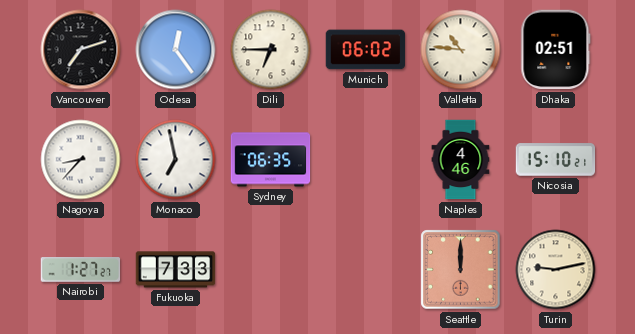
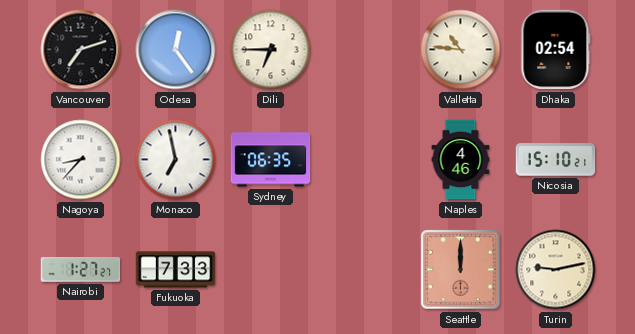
Munich: 06:02 -> none (366, 50)
Dhaka: 02:51 -> 02:54 (556, 50)
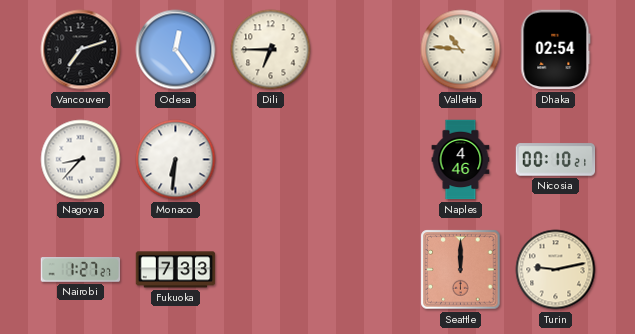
Monaco: 6:58 -> 6:31 (176, 160)
Sydney: 06:35 -> none (271, 160)
Nicosia: 15:10 -> 00:10 (556, 160)
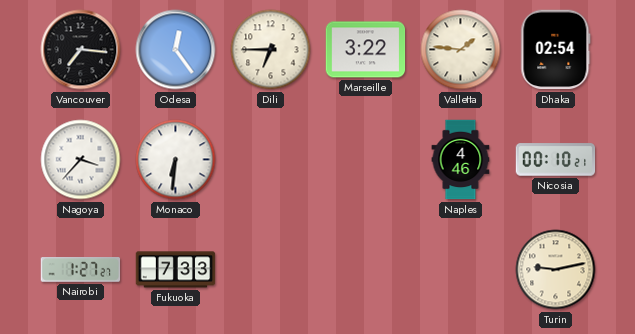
Vancouver: 7:12 -> 7:16 (81, 50)
Marseille: none -> 3:22 (366, 50)
Valletta: 10:46 -> 1:46 (461, 50)
Nagoya: 8:37 -> 3:37 (81, 160)
Seattle: 12:00 -> none (461, 270)
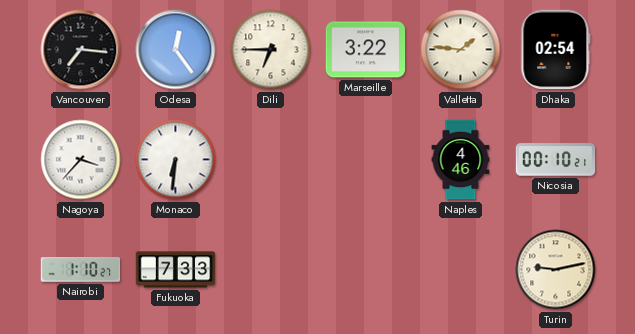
Nairobi: 1:27 -> 1:10 (81, 270)
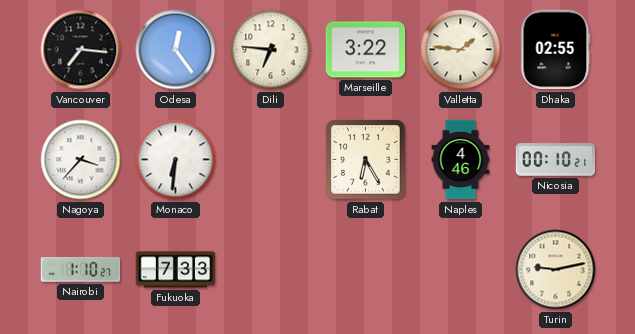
Dili: 6:45 -> 6:46 (271, 50)
Dhaka: 02:54 -> 02:55 (556, 50)
Rabat: none -> 6:25 (366, 160)
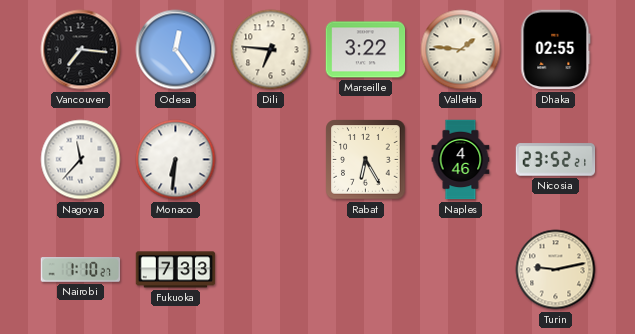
Nagoya: 3:37 -> 11:37 (81, 160)
Nicosia: 00:10 -> 23:52 (556, 160)
